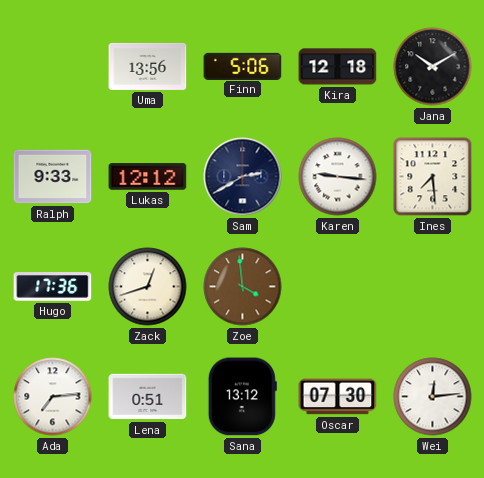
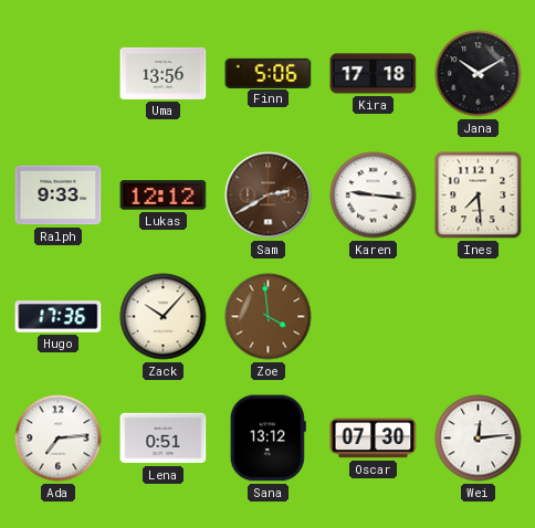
Kira: 12:18 -> 17:18 (374, 74)
Sam dial: navy -> brown (269, 196)
Zack: 12:42 -> 10:07 (164, 317)
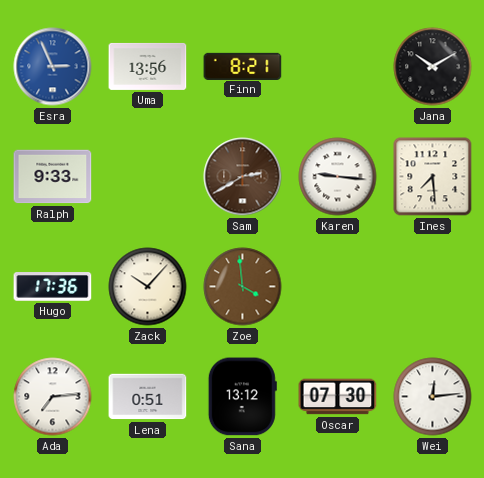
Esra: none -> 2:56 (53, 67)
Finn: 5:06 -> 8:21 (243, 66)
Kira: 17:18 -> none (374, 74)
Lukas: 12:12 -> none (164, 196)
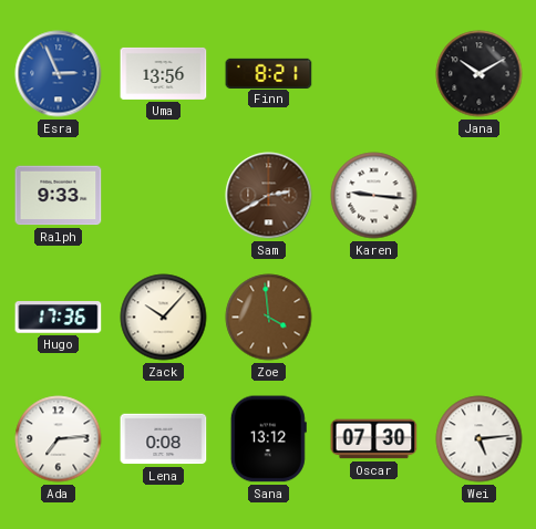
Ines: 7:29 -> none (433, 177)
Lena: 0:51 -> 0:08 (164, 439)
Wei: 12:14 -> 5:14 (480, 439)
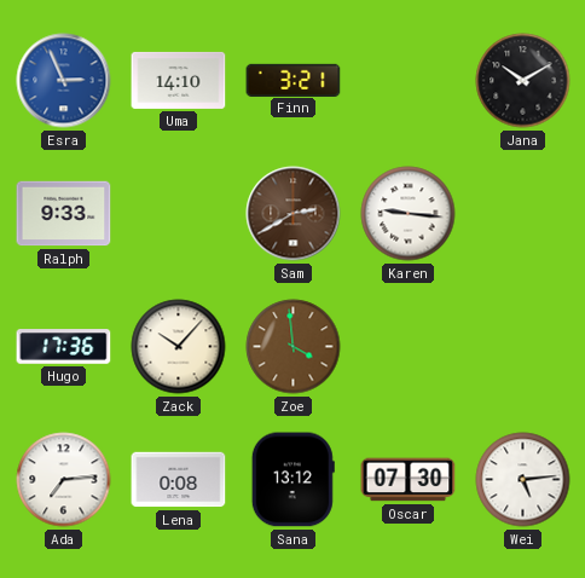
Uma: 13:56 -> 14:10 (179, 80)
Finn: 8:21 -> 3:21 (294, 80)
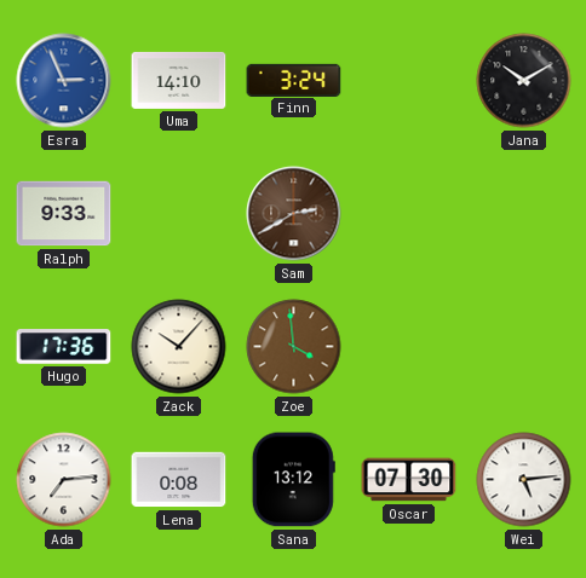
Finn: 3:21 -> 3:24 (294, 80)
Karen: 9:16 -> none (409, 214)
